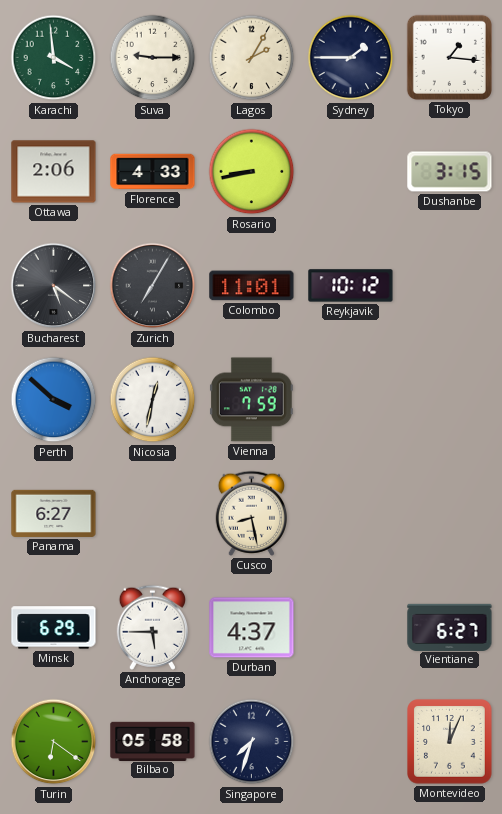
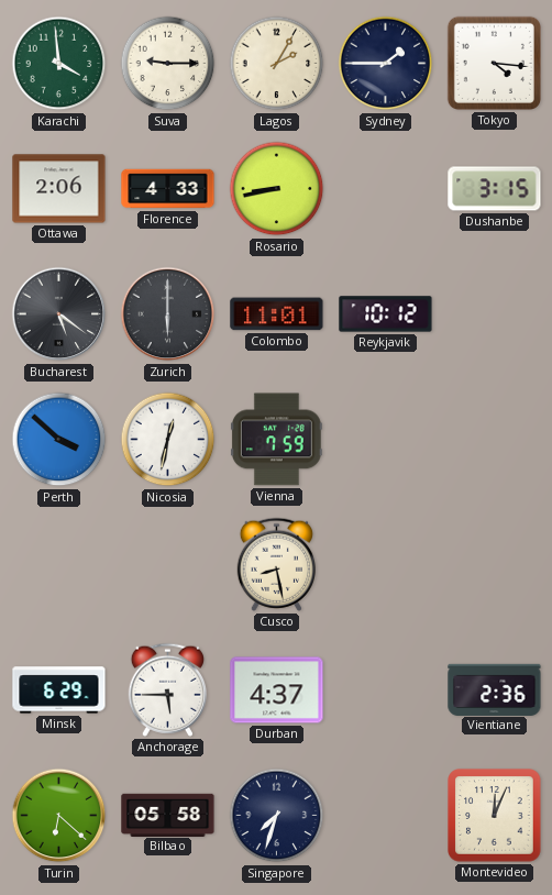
Tokyo: 1:16 -> 4:16 (494, 63)
Zurich: 7:05 -> 6:00 (168, 314)
Panama: 6:27 -> none (54, 513)
Vientiane: 6:27 -> 2:36 (495, 689)
Turin: 6:21 -> 6:22 (59, 816)
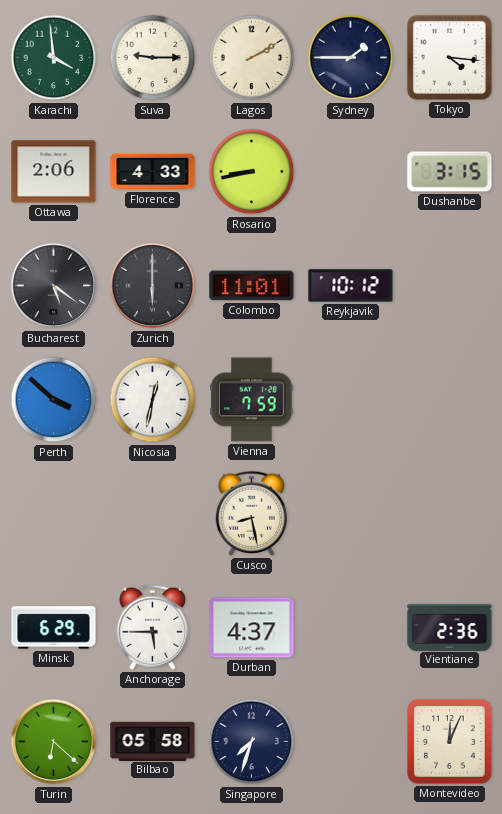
Lagos: 2:05 -> 2:10 (252, 58)
